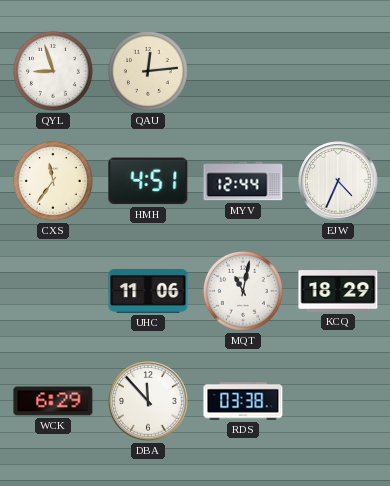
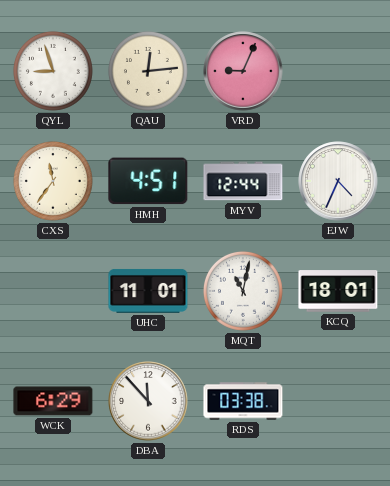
VRD: none -> 9:04 (243, 71)
UHC: 11:06 -> 11:01 (148, 291)
KCQ: 18:29 -> 18:01 (338, 291)
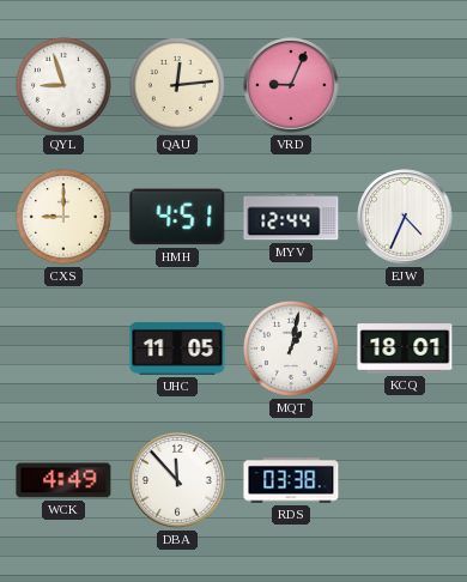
CXS: 11:36 -> 9:00 (63, 217)
UHC: 11:01 -> 11:05 (177, 348)
MQT: 11:02 -> 1:02 (291, 348)
WCK: 6:29 -> 4:49 (63, 480)
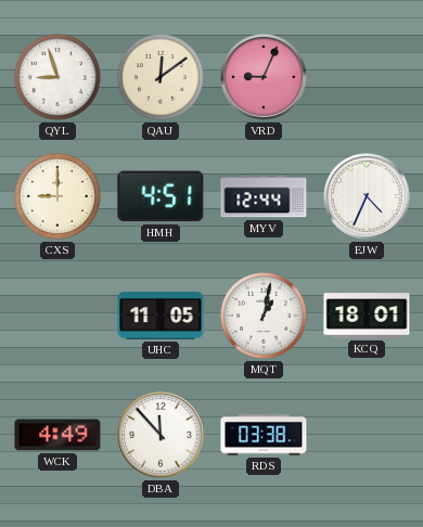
QAU: 12:14 -> 12:09 (161, 77)
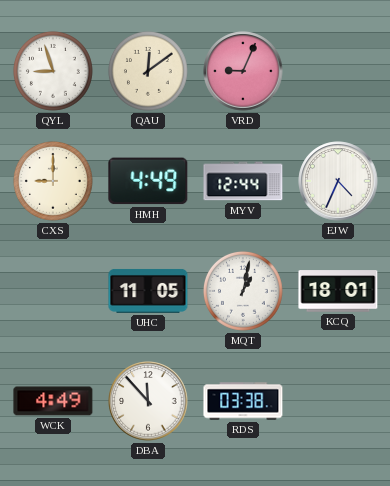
HMH: 4:51 -> 4:49 (148, 181)
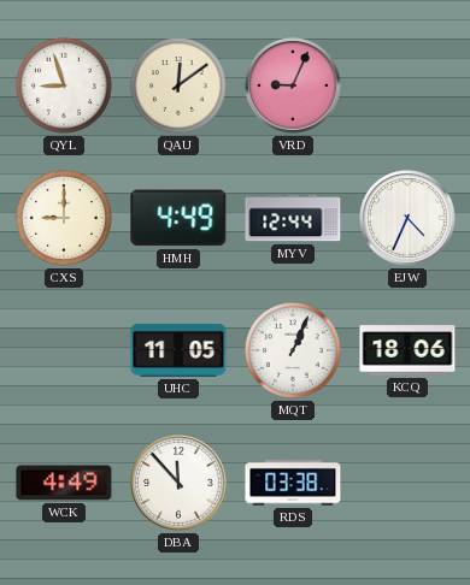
MQT: 1:02 -> 1:04 (293, 350)
KCQ: 18:01 -> 18:06 (407, 350)
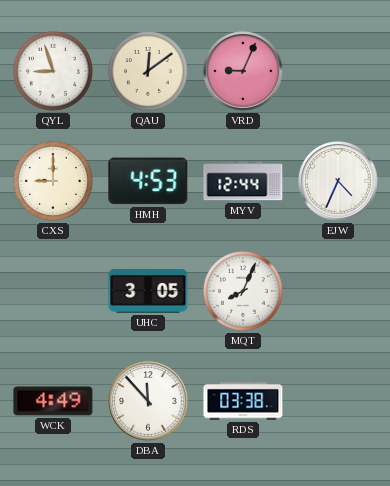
HMH: 4:49 -> 4:53 (148, 181)
UHC: 11:05 -> 3:05 (148, 291)
MQT: 1:04 -> 8:04 (243, 291)
KCQ: 18:06 -> none (407, 350)
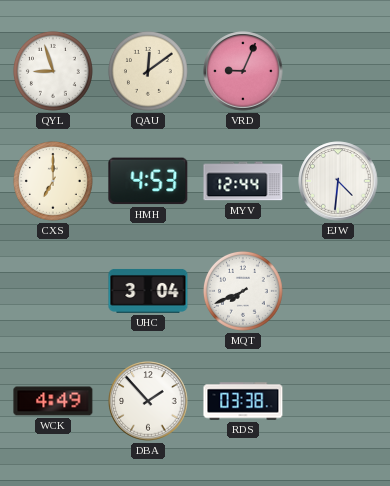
CXS: 9:00 -> 7:00 (53, 181)
EJW: 4:34 -> 4:31 (338, 181)
UHC: 3:05 -> 3:04 (148, 291)
MQT: 8:04 -> 7:41 (243, 291)
DBA: 11:53 -> 1:53 (148, 401)
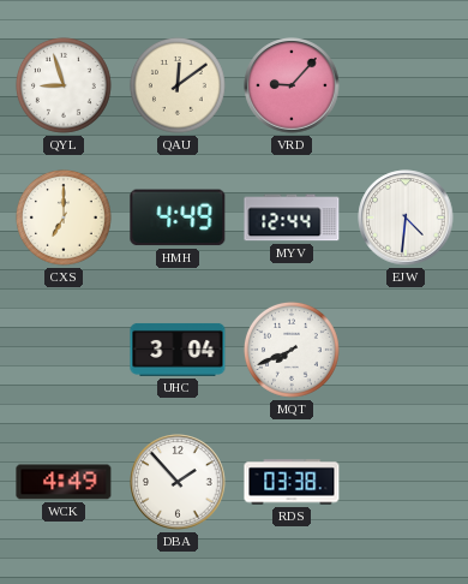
VRD: 9:04 -> 9:07 (292, 85)
HMH: 4:53 -> 4:49 (178, 217)
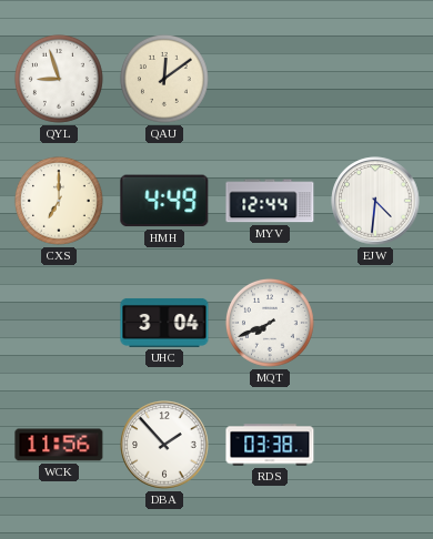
VRD: 9:07 -> none (292, 85)
WCK: 4:49 -> 11:56 (59, 445)
